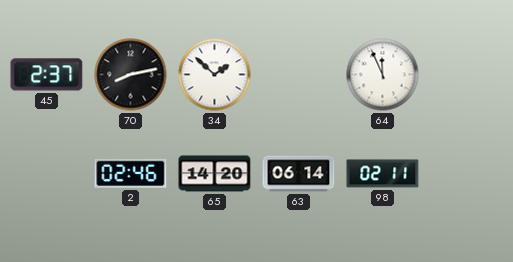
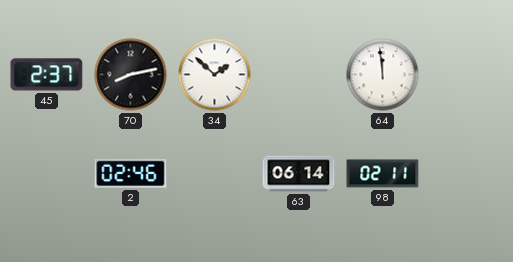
64: 11:56 -> 11:59 (383, 75)
65: 14:20 -> none (215, 174)
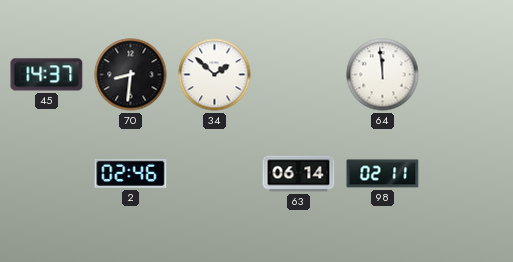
45: 2:37 -> 14:37 (47, 75)
70: 8:13 -> 8:31 (131, 75)
